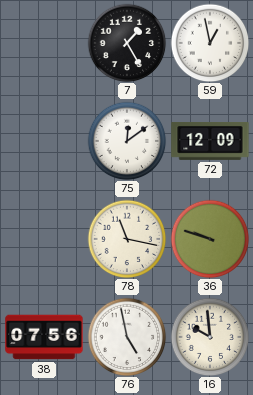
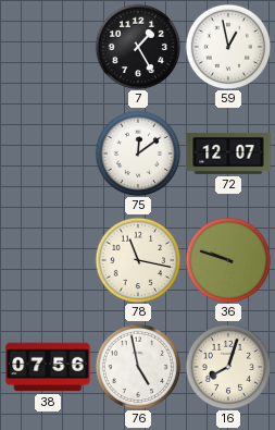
72: 12:09 -> 12:07 (228, 155)
16: 9:59 -> 8:03 (228, 367)
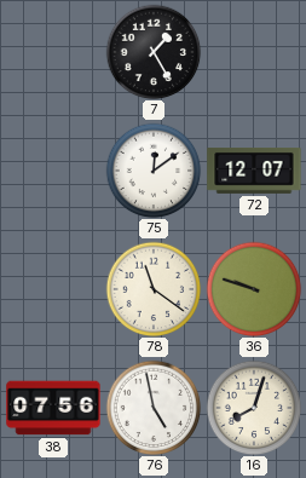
59: 12:58 -> none (228, 47)
78: 11:17 -> 11:21 (154, 289)
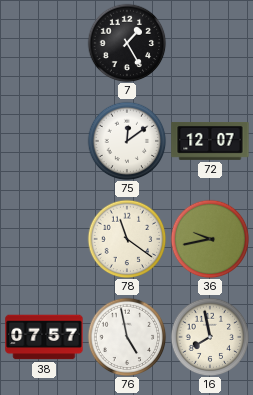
36: 9:48 -> 9:43 (210, 239)
38: 07:56 -> 07:57 (44, 337)
16: 8:03 -> 7:58 (210, 337)
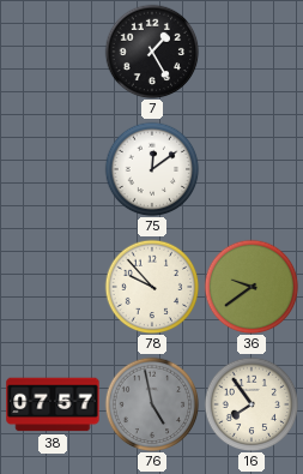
72: 12:07 -> none (210, 142)
78: 11:21 -> 9:53 (152, 287)
36: 9:43 -> 9:39 (252, 287)
76 dial: white -> grey (152, 404)
16: 7:58 -> 7:54 (252, 404)
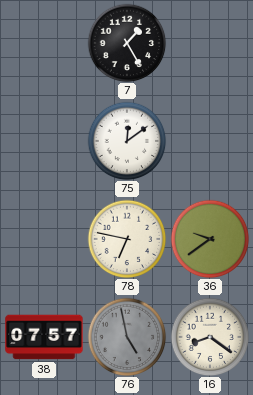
78: 9:53 -> 6:47 (127, 239)
16: 7:54 -> 8:21 (210, 337)
